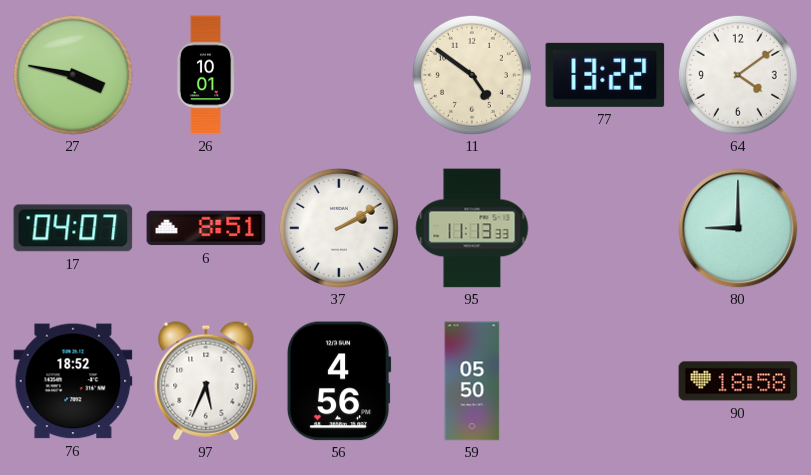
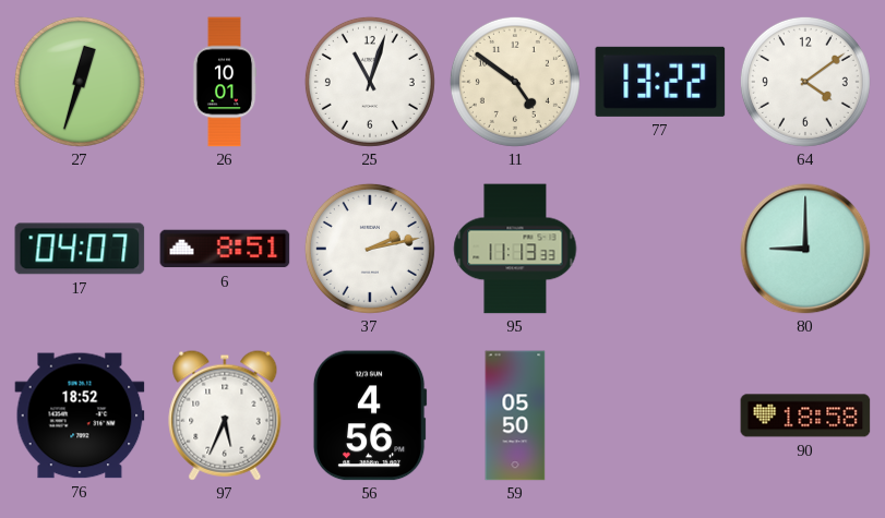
27: 3:47 -> 12:33 (80, 82)
25: none -> 11:03 (370, 82)
37: 2:10 -> 2:13 (370, 249)
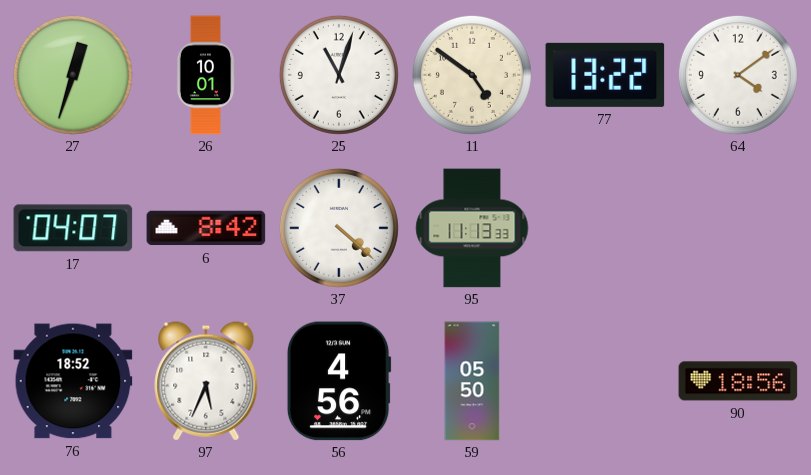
6: 8:51 -> 8:42 (206, 228)
37: 2:13 -> 4:22 (339, 228)
80: 9:00 -> none (805, 249)
90: 18:58 -> 18:56 (738, 381)
